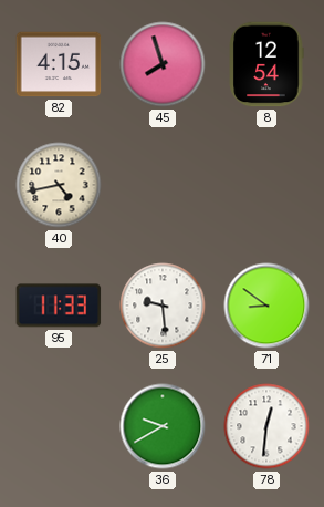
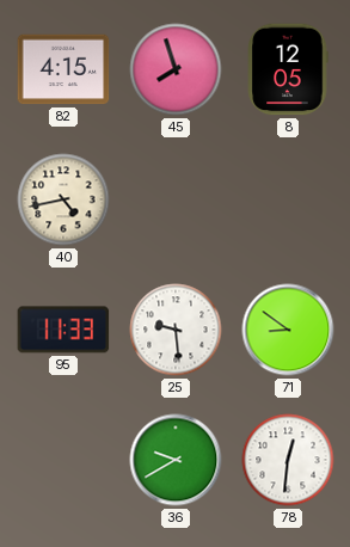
8: 12:54 -> 12:05 (288, 69)
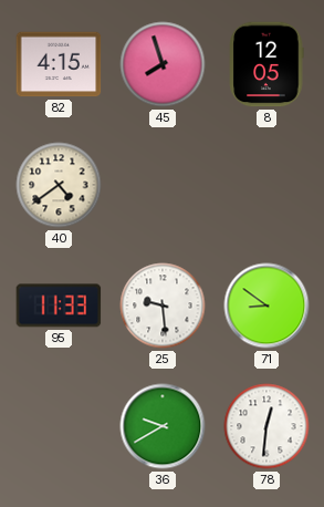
40: 4:43 -> 4:39 (59, 185)
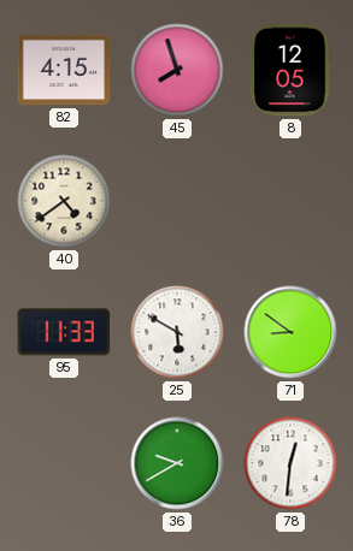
25: 9:29 -> 5:50 (177, 332)
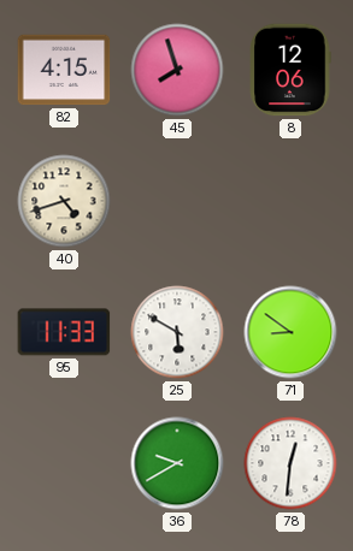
8: 12:05 -> 12:06 (290, 70)
40: 4:39 -> 4:42 (64, 201)
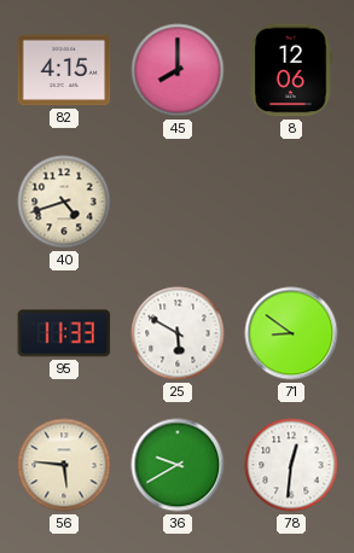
45: 7:57 -> 8:00 (178, 70)
56: none -> 5:46 (64, 465)
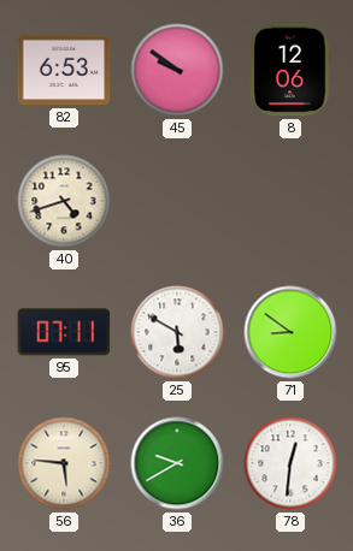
82: 4:15 -> 6:53 (64, 70)
45: 8:00 -> 9:51 (177, 70)
95: 11:33 -> 07:11 (64, 332)
